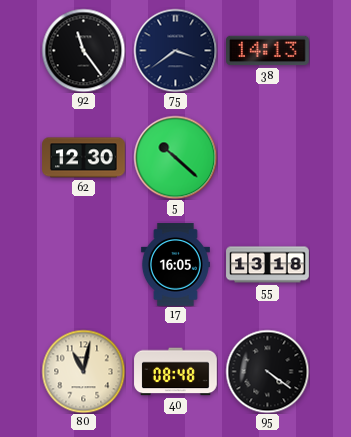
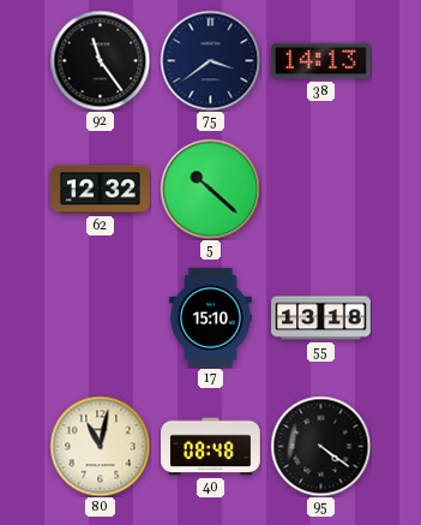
62: 12:30 -> 12:32 (101, 190)
17: 16:05 -> 15:10 (210, 318)
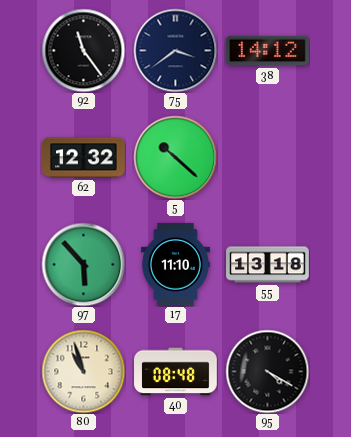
38: 14:13 -> 14:12 (268, 51)
97: none -> 5:53 (83, 264)
17: 15:10 -> 11:10 (175, 265)
80: 11:02 -> 10:57 (83, 371)
95: 4:21 -> 4:20 (267, 371)
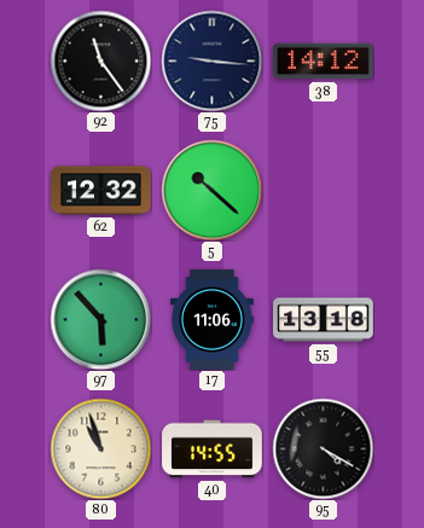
75: 3:39 -> 9:16 (211, 60)
17: 11:10 -> 11:06 (211, 320)
40: 08:48 -> 14:55 (213, 449)
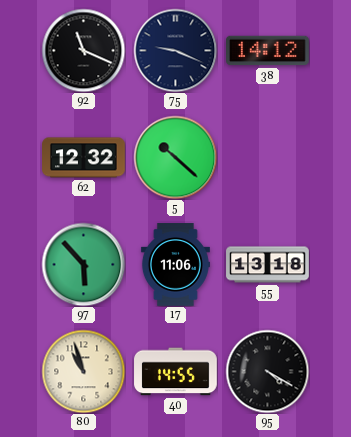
92: 11:24 -> 11:19 (83, 50)
75: 9:16 -> 9:19 (175, 50)
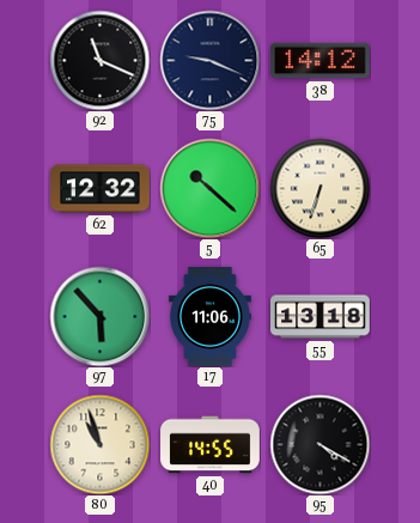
65: none -> 6:33 (319, 188)
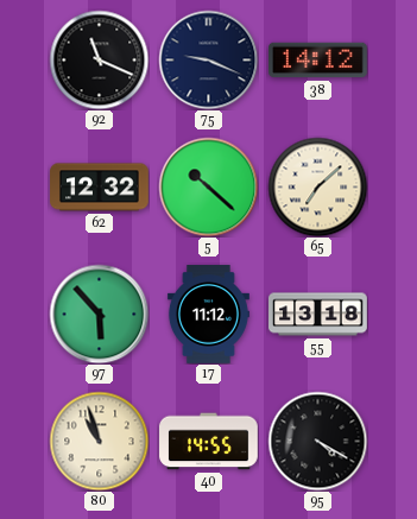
65: 6:33 -> 7:08 (317, 186)
17: 11:06 -> 11:12 (208, 315)
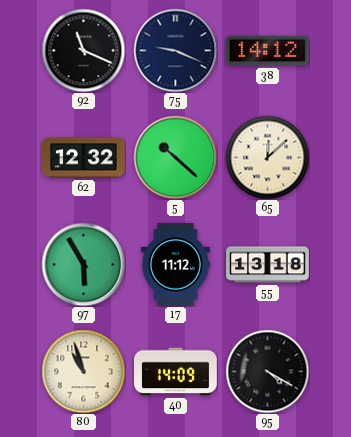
65: 7:08 -> 12:08 (267, 157)
97: 5:53 -> 5:55 (83, 264)
40: 14:55 -> 14:09 (176, 372)
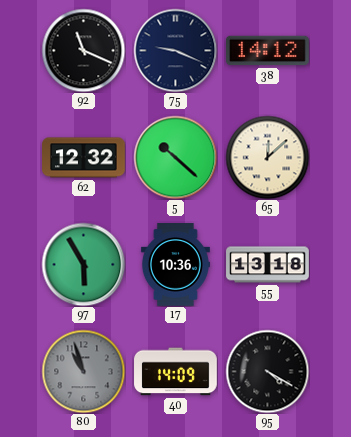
17: 11:12 -> 10:36 (175, 265)
80 dial: cream -> grey (83, 371)
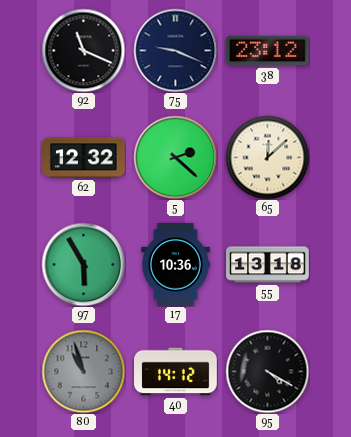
38: 14:12 -> 23:12 (268, 51)
5: 10:22 -> 2:22 (175, 157)
40: 14:09 -> 14:12 (176, 372)
